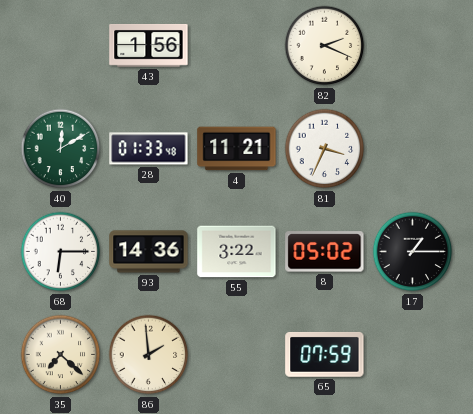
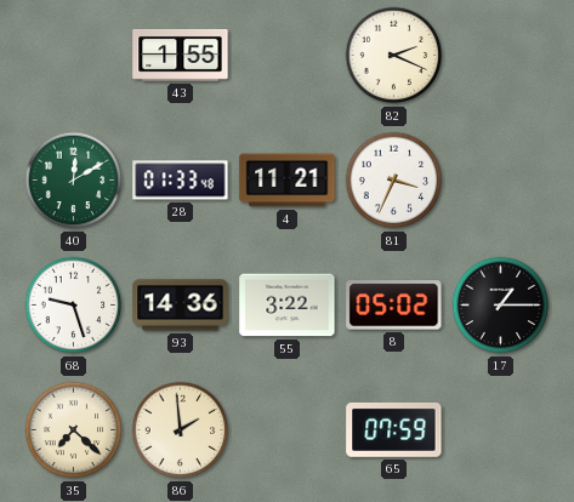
43: 1:56 -> 1:55 (181, 55)
68: 6:15 -> 9:27 (74, 306)
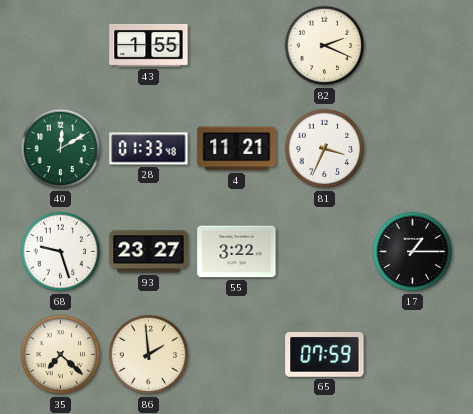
93: 14:36 -> 23:27 (149, 252)
8: 05:02 -> none (394, 306)
